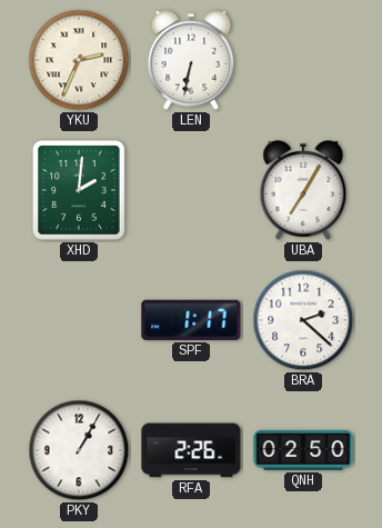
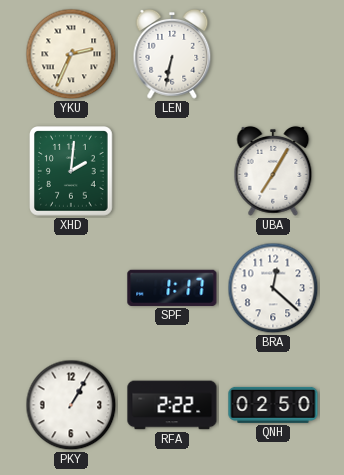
BRA: 2:22 -> 12:22 (273, 288)
RFA: 2:26 -> 2:22 (172, 405)
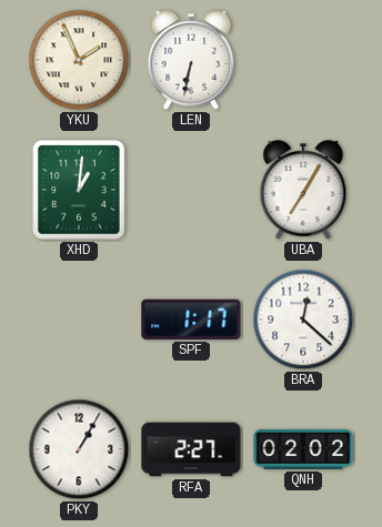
YKU: 2:34 -> 1:56 (79, 60)
XHD: 2:01 -> 1:01 (80, 190)
RFA: 2:22 -> 2:27 (191, 449)
QNH: 02:50 -> 02:02 (303, 449)
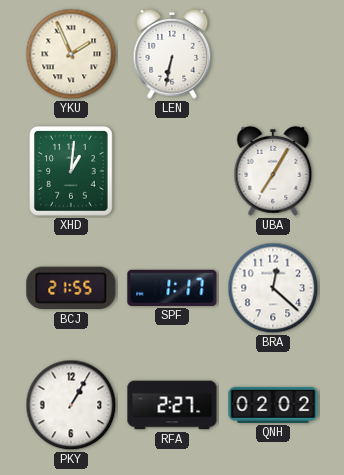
BCJ: none -> 21:55 (71, 288)
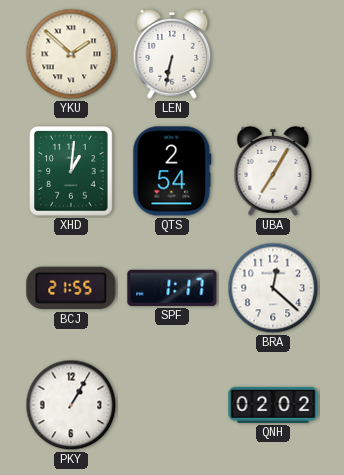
YKU: 1:56 -> 1:52 (71, 54)
QTS: none -> 2:54 (172, 171)
RFA: 2:27 -> none (172, 405)
